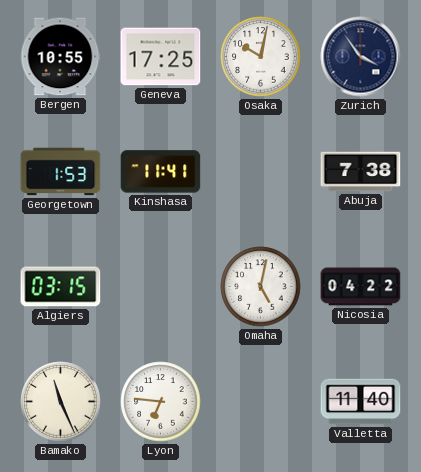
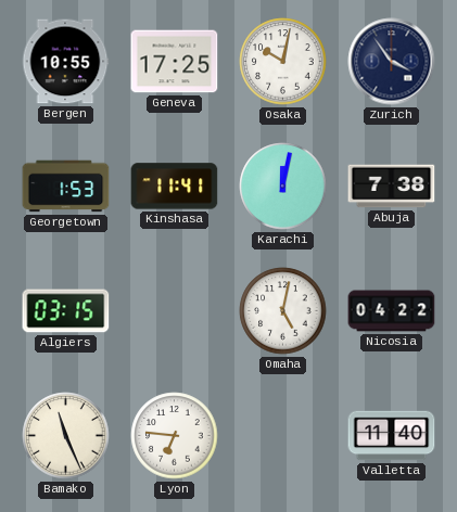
Karachi: none -> 12:02 (283, 187)
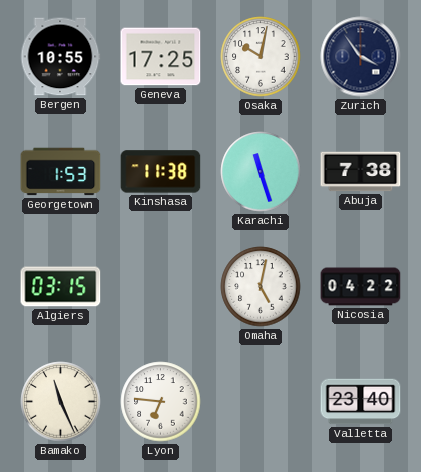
Kinshasa: 11:41 -> 11:38 (161, 172)
Karachi: 12:02 -> 11:27 (261, 172)
Valletta: 11:40 -> 23:40 (361, 402)
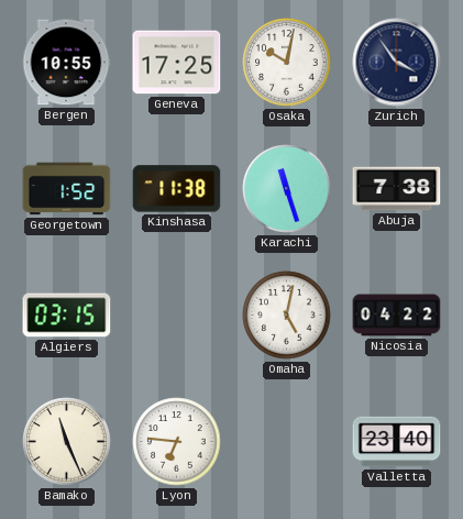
Georgetown: 1:53 -> 1:52 (67, 189)
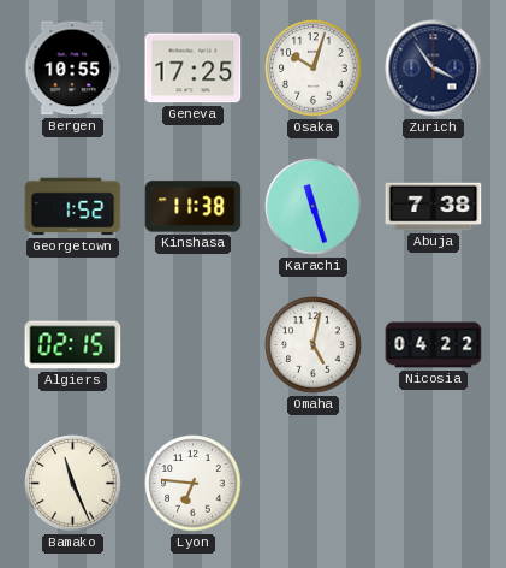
Osaka: 10:02 -> 10:03 (314, 69)
Algiers: 03:15 -> 02:15 (73, 345)
Valletta: 23:40 -> none (397, 442)
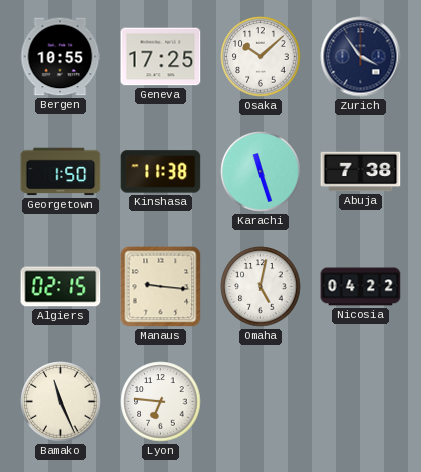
Osaka: 10:03 -> 10:08 (261, 57)
Georgetown: 1:52 -> 1:50 (61, 172)
Manaus: none -> 9:16 (161, 287)
